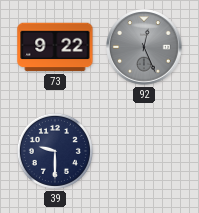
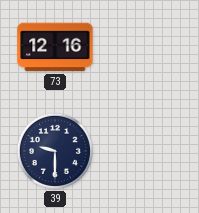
73: 9:22 -> 12:16 (55, 47)
92: 12:26 -> none (144, 47)
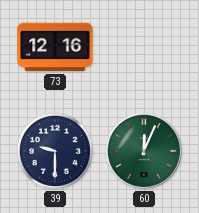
60: none -> 12:04 (144, 151)
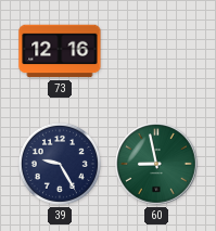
39: 9:30 -> 9:25 (60, 164)
60: 12:04 -> 8:58 (156, 164)
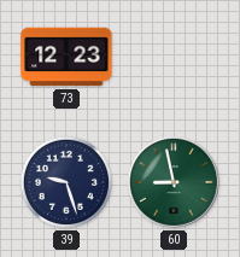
73: 12:16 -> 12:23 (66, 57)
39: 9:25 -> 9:27 (66, 182)
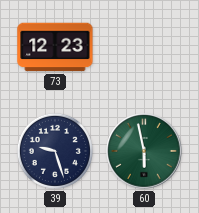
60: 8:58 -> 5:58 (144, 151)
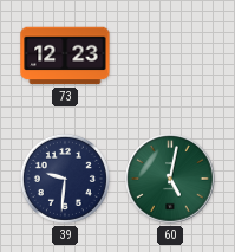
39: 9:27 -> 9:31 (65, 179)
60: 5:58 -> 5:02 (170, 179)
